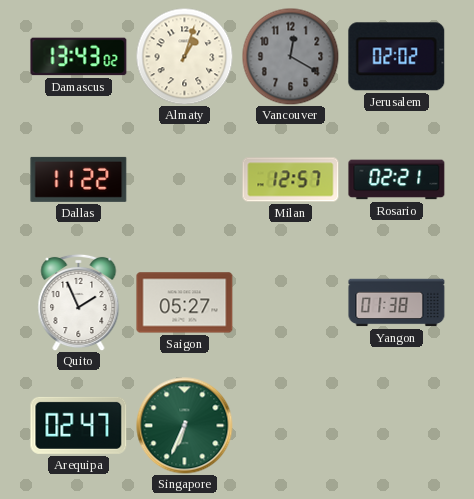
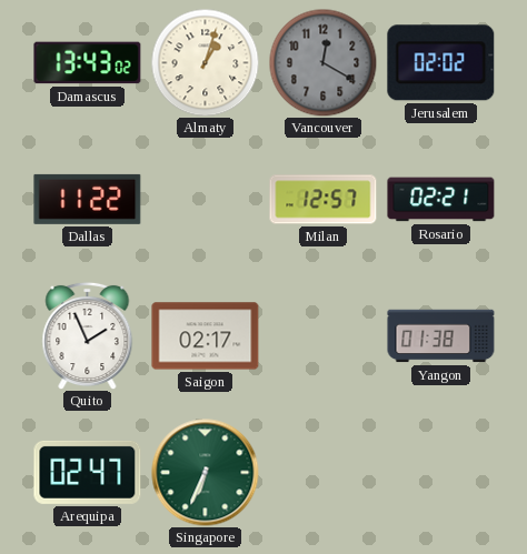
Saigon: 05:27 -> 02:17 (206, 336)
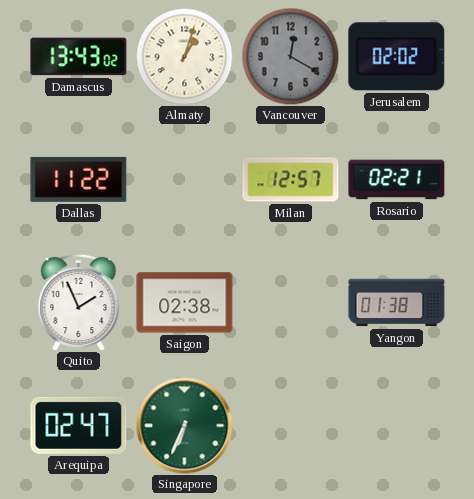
Saigon: 02:17 -> 02:38 (185, 303)
